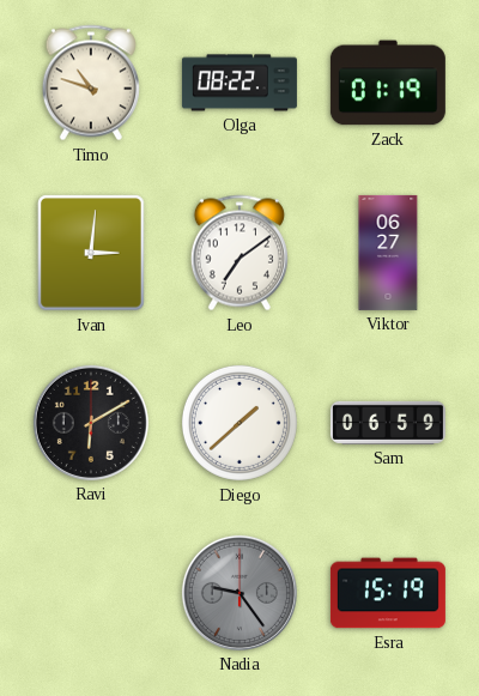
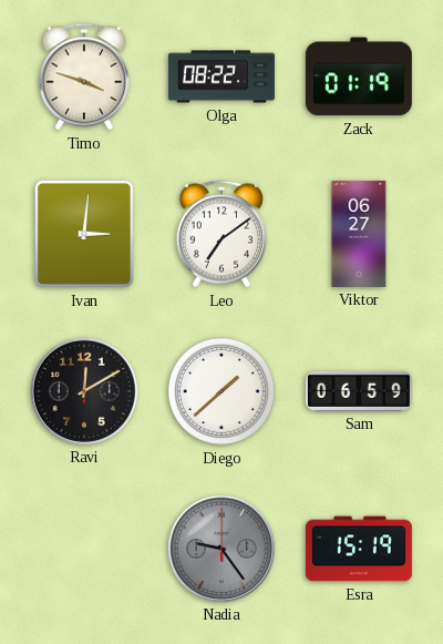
Timo: 10:48 -> 3:48 (84, 76)
Ravi: 6:10 -> 12:10 (84, 391)
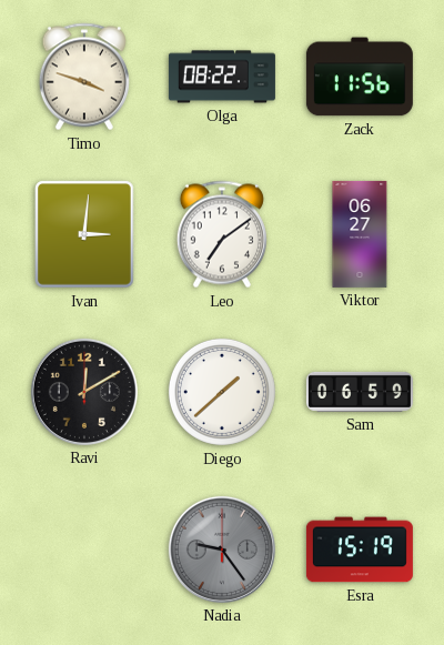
Zack: 01:19 -> 11:56 (360, 77)
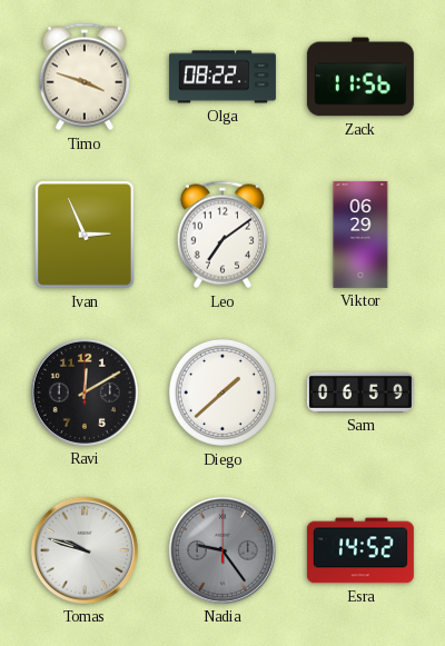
Ivan: 3:01 -> 2:56 (85, 235)
Viktor: 06:27 -> 06:29 (360, 235)
Tomas: none -> 9:48 (85, 550)
Esra: 15:19 -> 14:52 (360, 550)
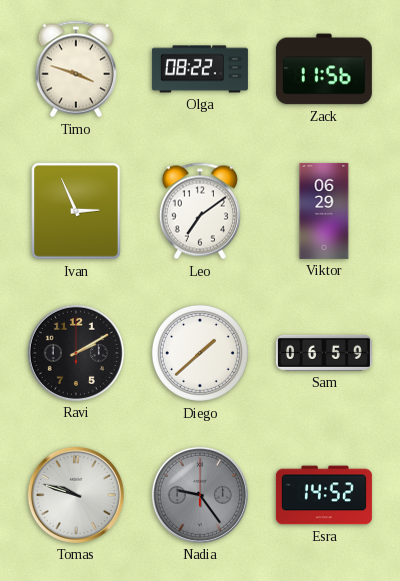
Ravi: 12:10 -> 2:10 (76, 353)
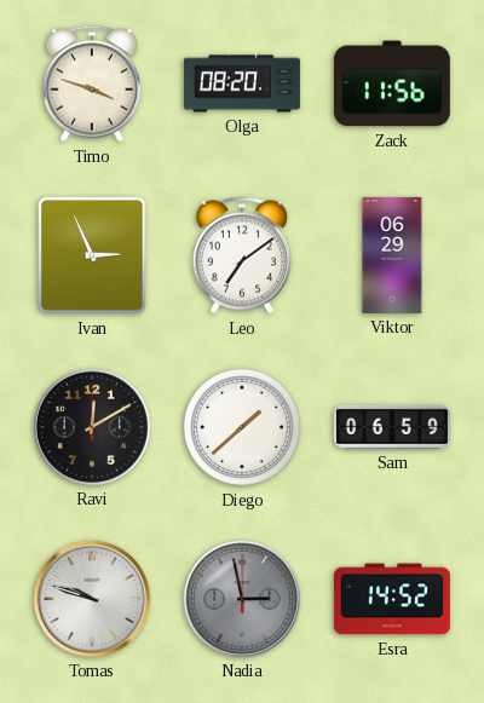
Olga: 08:22 -> 08:20 (242, 83)
Ravi: 2:10 -> 12:10 (92, 427)
Nadia: 9:24 -> 2:58 (242, 599)
